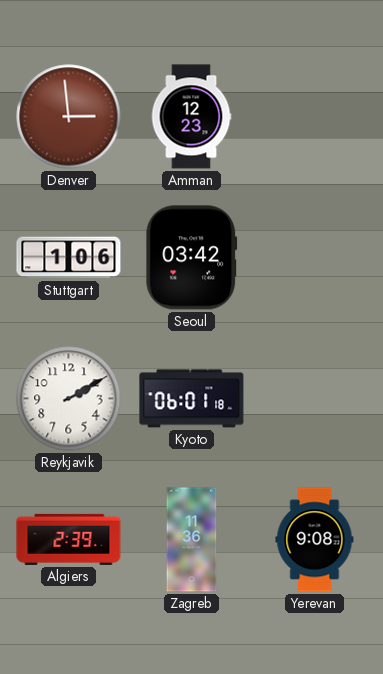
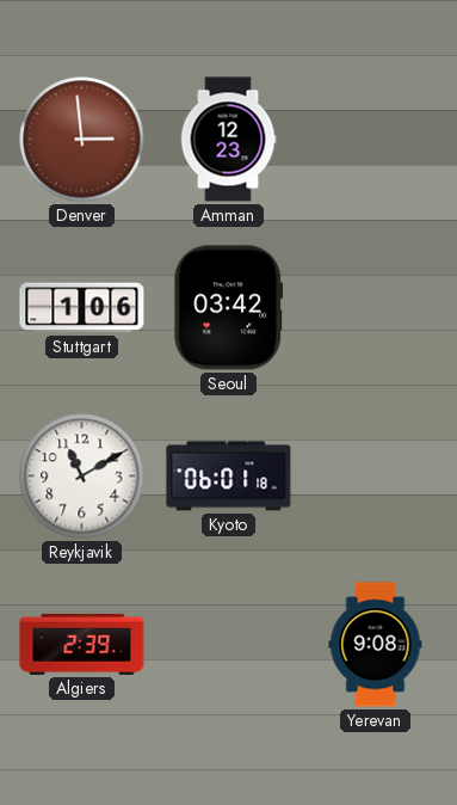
Reykjavik: 2:10 -> 11:10 (82, 477)
Zagreb: 11:36 -> none (192, 540)
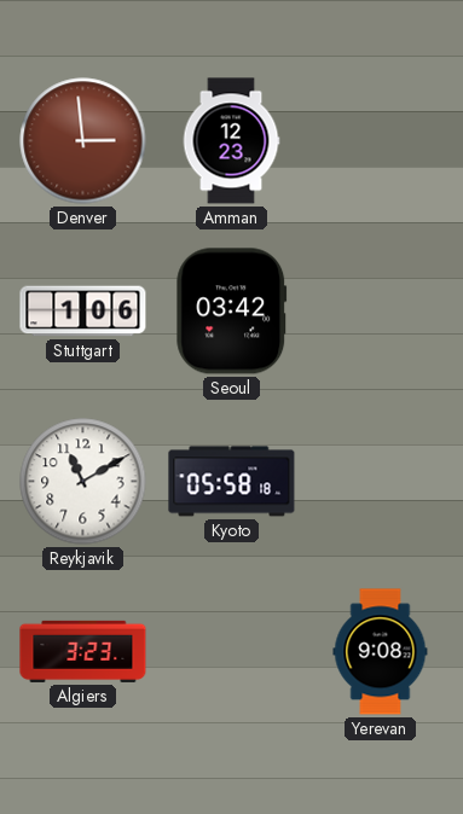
Kyoto: 06:01 -> 05:58 (232, 482)
Algiers: 2:39 -> 3:23 (83, 651)
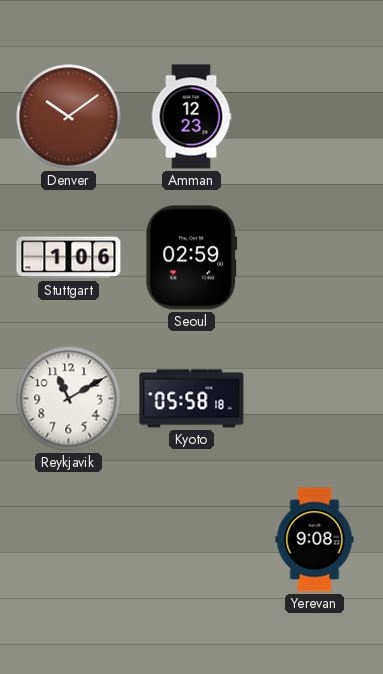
Denver: 2:59 -> 10:09 (69, 117)
Seoul: 03:42 -> 02:59 (192, 258)
Algiers: 3:23 -> none (83, 651)
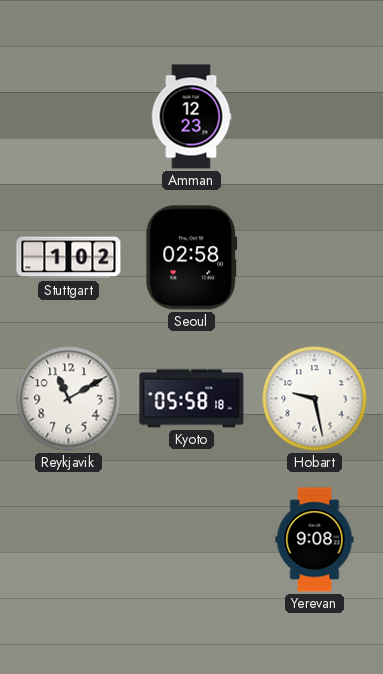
Denver: 10:09 -> none (69, 117)
Stuttgart: 1:06 -> 1:02 (69, 258)
Seoul: 02:59 -> 02:58 (192, 258)
Hobart: none -> 9:28 (315, 399)
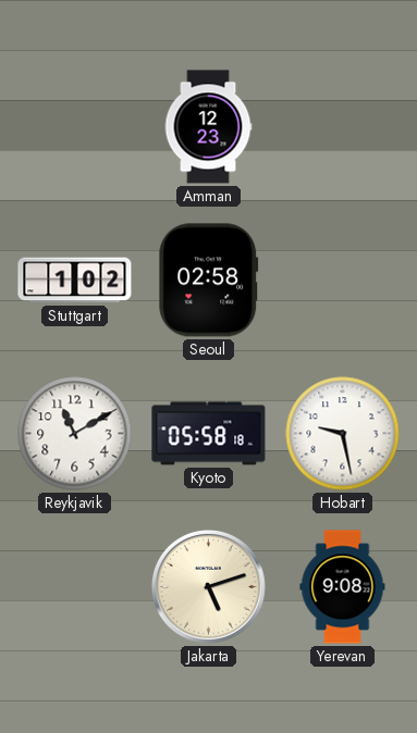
Jakarta: none -> 5:12 (208, 586)
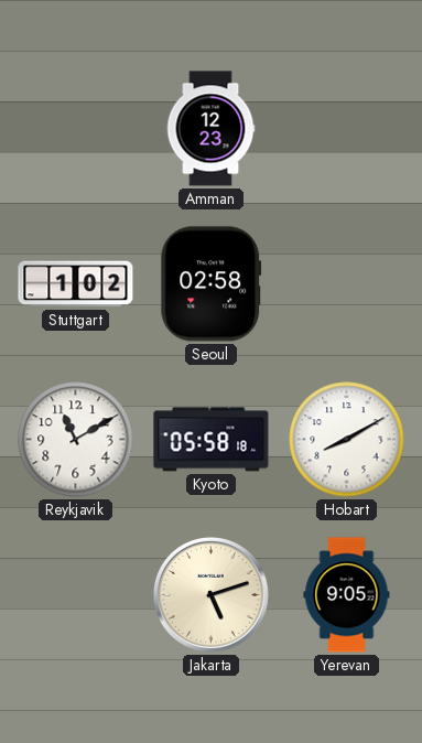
Hobart: 9:28 -> 8:10 (347, 440)
Yerevan: 9:08 -> 9:05 (347, 595)
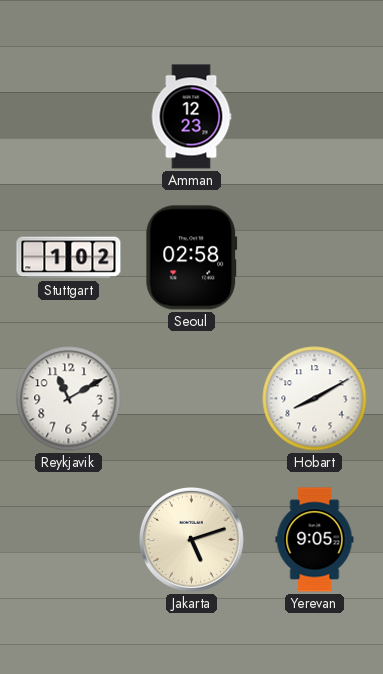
Kyoto: 05:58 -> none (212, 440)
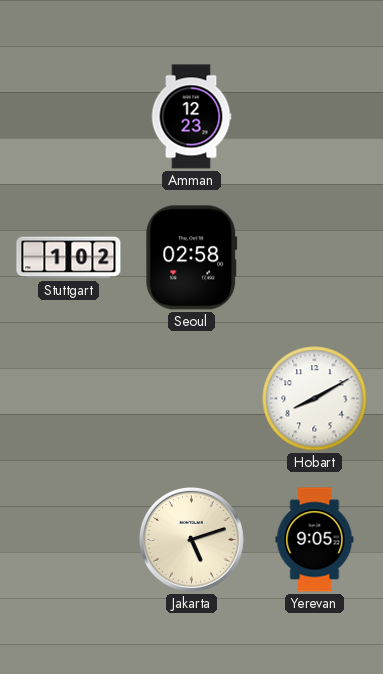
Reykjavik: 11:10 -> none (69, 399)
